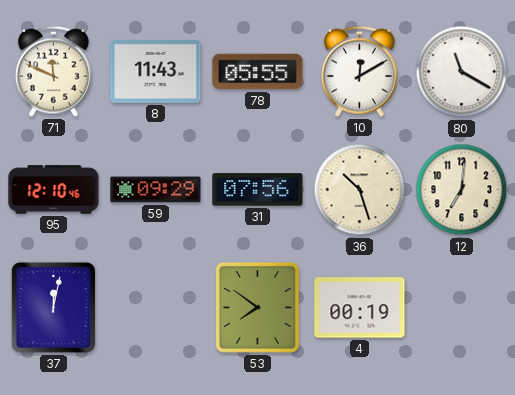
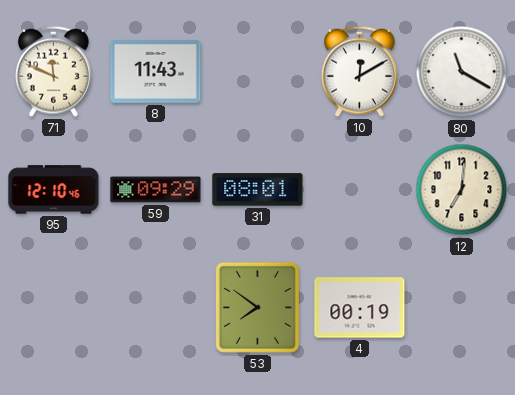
78: 05:55 -> none (258, 72)
31: 07:56 -> 08:01 (258, 190)
36: 10:27 -> none (360, 190)
37: 12:02 -> none (53, 307)
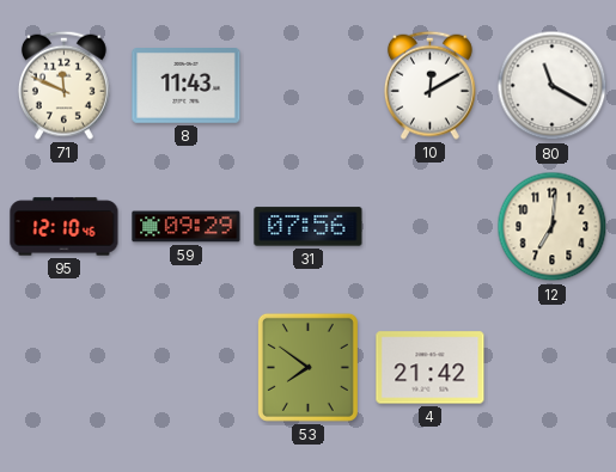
31: 08:01 -> 07:56 (309, 227)
4: 00:19 -> 21:42 (431, 368)
